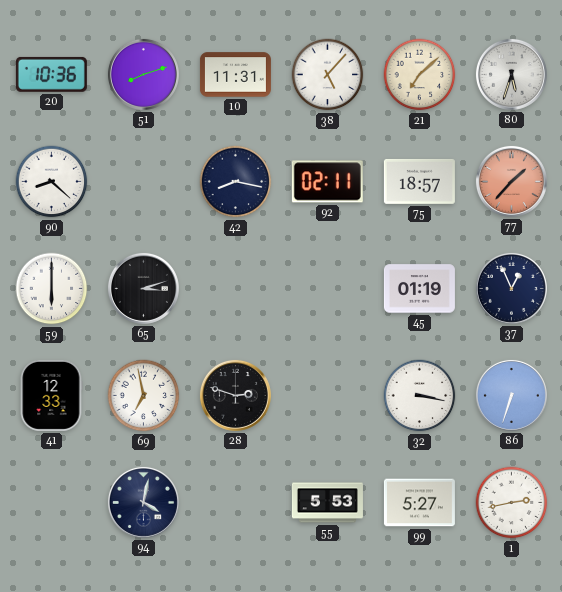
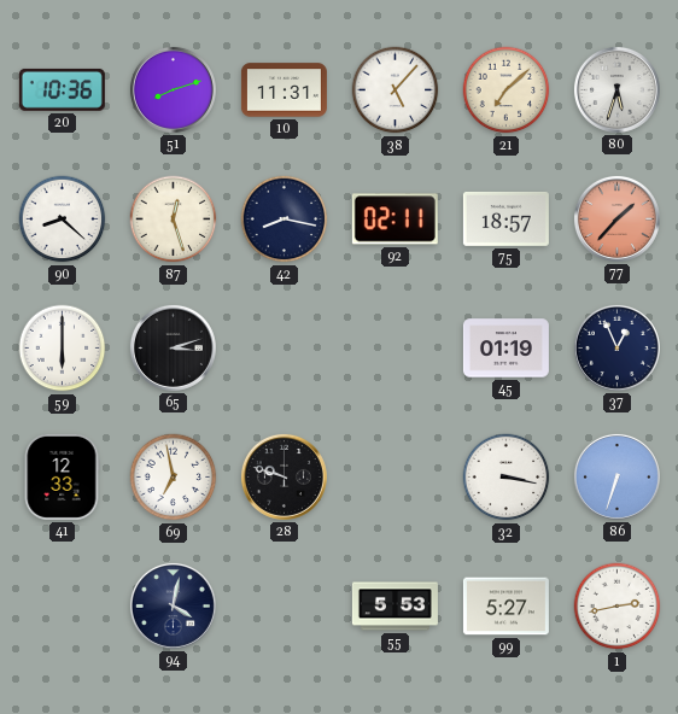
87: none -> 12:27 (174, 220)
28: 2:48 -> 9:48 (284, 476)
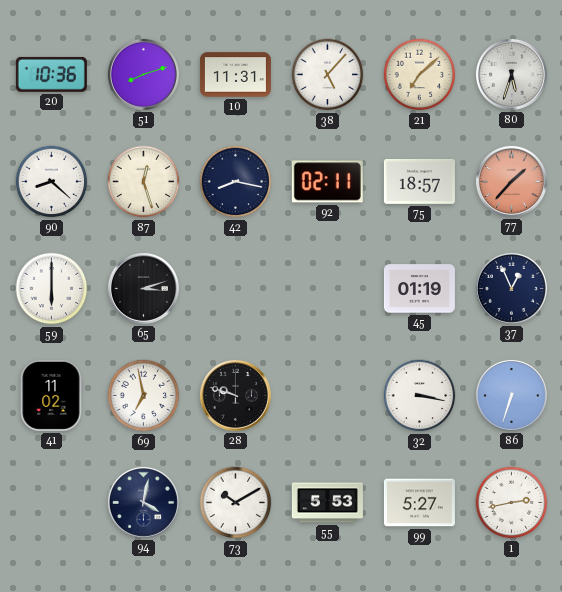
41: 12:33 -> 11:02 (51, 395)
73: none -> 10:10 (236, 503)
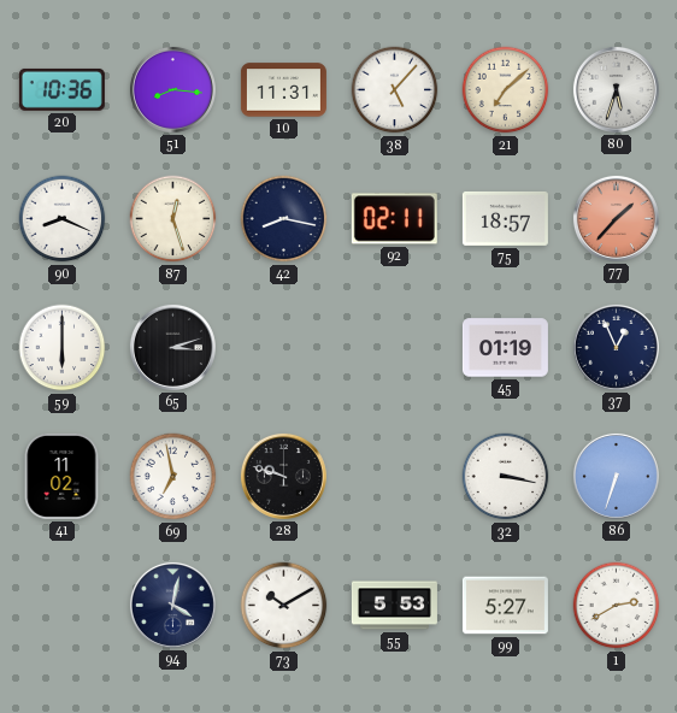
51: 8:12 -> 8:16 (172, 89)
90: 8:22 -> 8:19 (63, 219)
1: 2:43 -> 2:40 (617, 606)
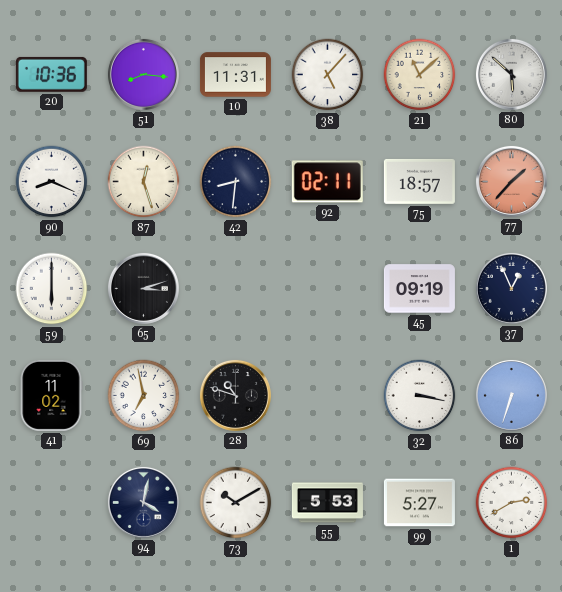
21: 7:08 -> 11:08 (420, 75)
80: 5:33 -> 5:52 (511, 74)
42: 8:17 -> 8:31 (236, 182)
45: 01:19 -> 09:19 (419, 289)
28: 9:48 -> 10:48 (235, 395)
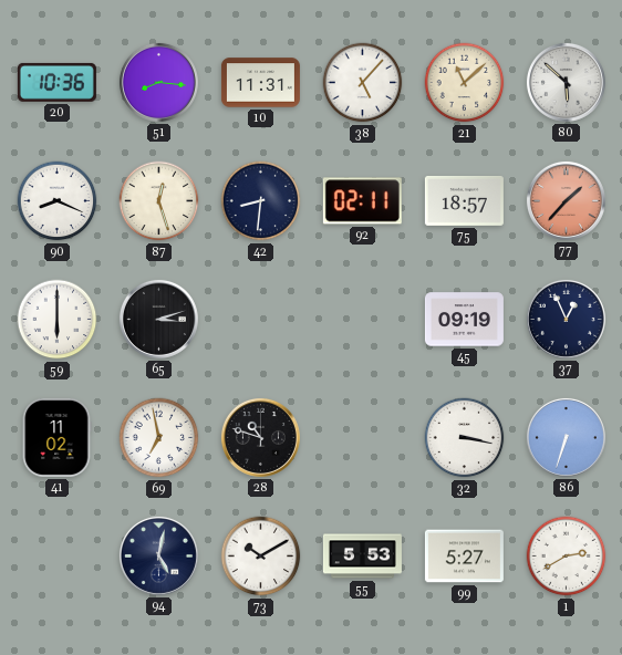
94: 4:02 -> 5:02 (158, 555)
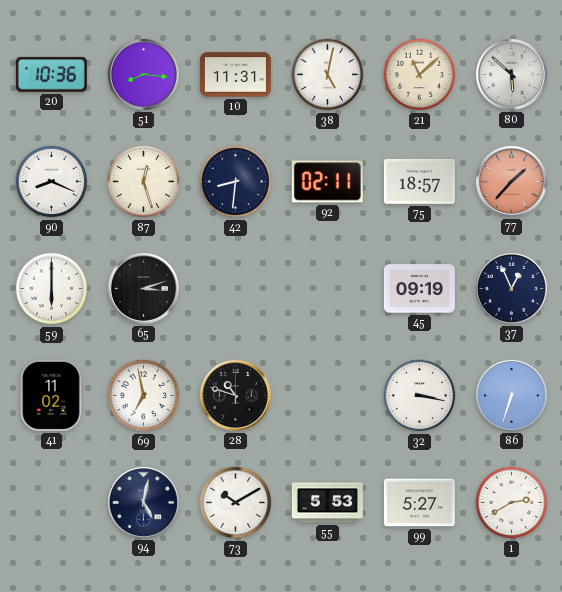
38: 5:07 -> 5:02 (328, 75)
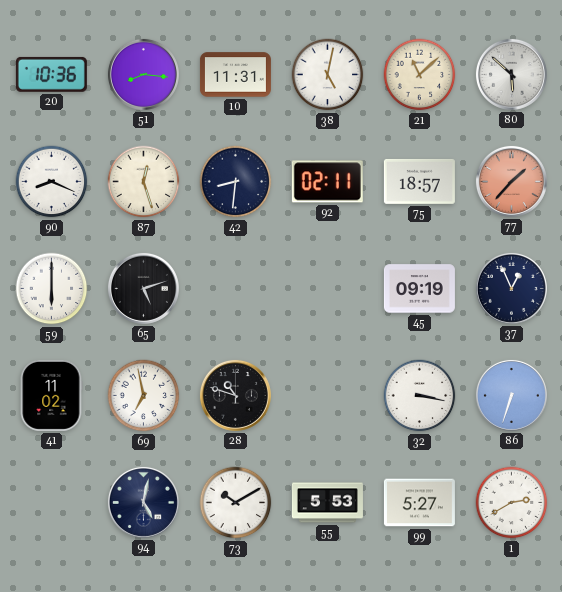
65: 3:12 -> 5:12 (143, 288)
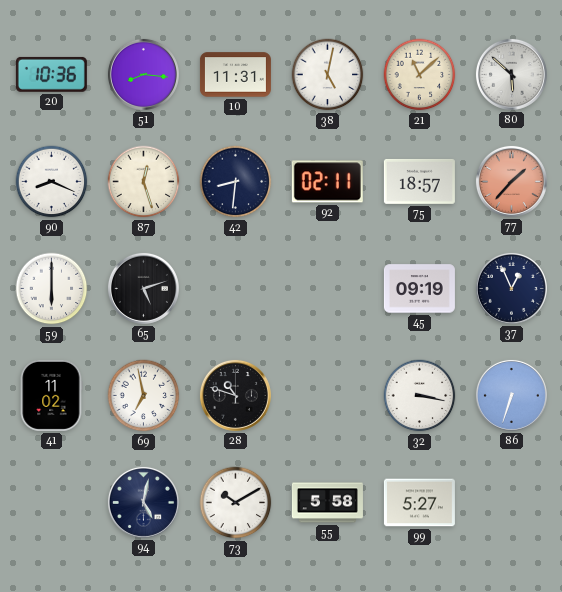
55: 5:53 -> 5:58 (327, 503)
1: 2:40 -> none (512, 503)
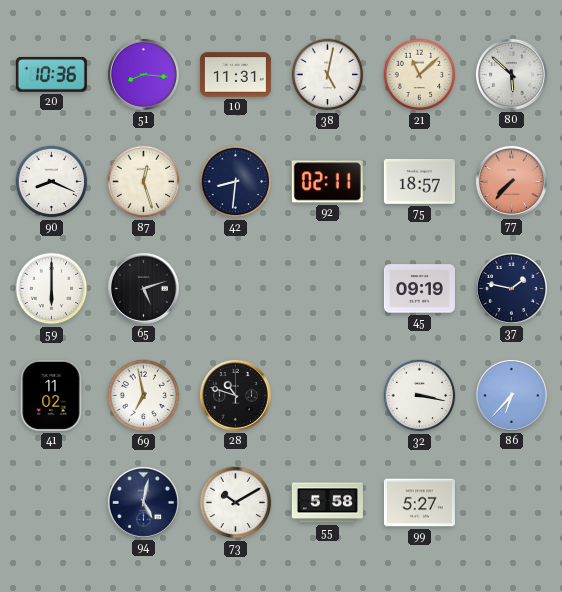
77: 1:37 -> 7:37 (511, 181)
37: 12:56 -> 1:47 (511, 288)
86: 6:33 -> 6:37 (511, 395)
